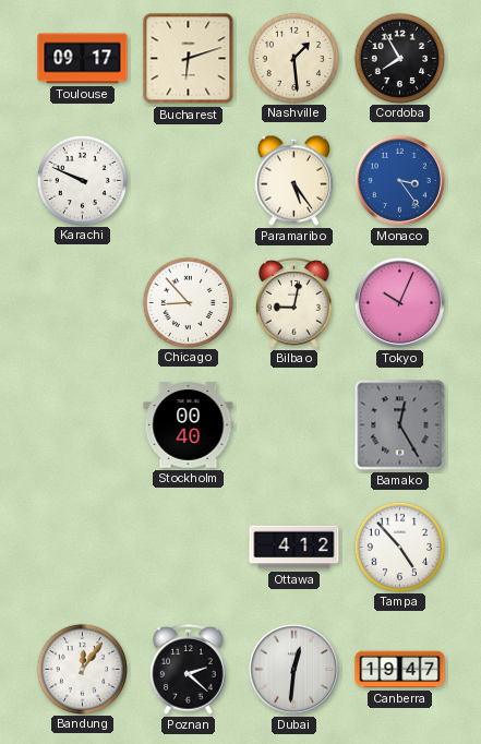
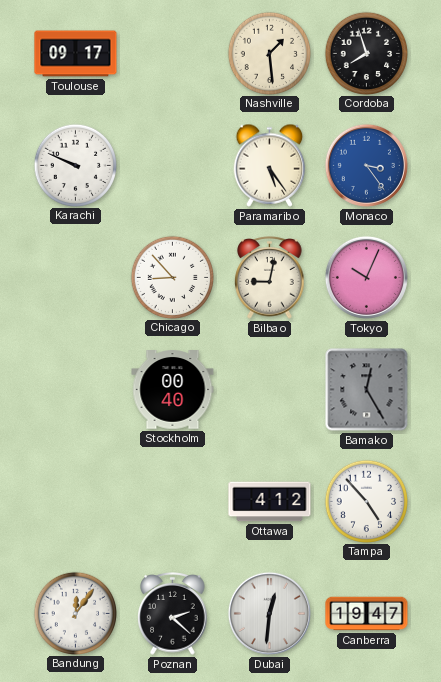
Bucharest: 6:12 -> none (189, 59)
Cordoba: 7:55 -> 7:57 (366, 53)
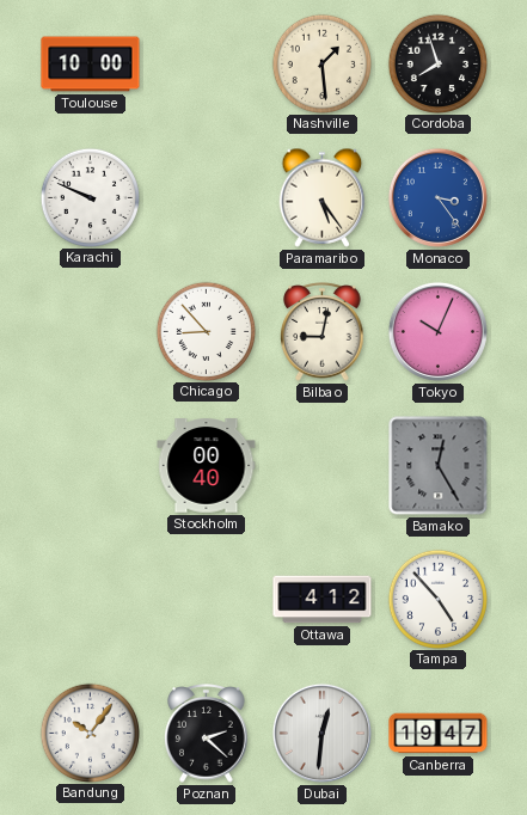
Toulouse: 09:17 -> 10:00 (91, 65)
Bandung: 12:06 -> 10:06 (90, 733)
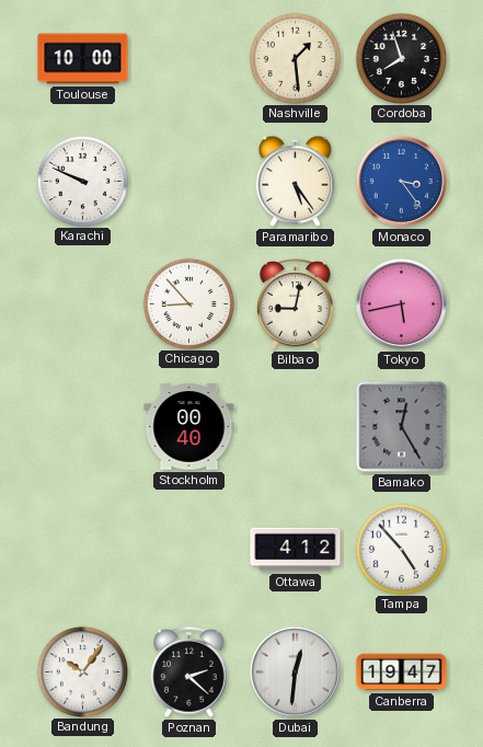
Tokyo: 10:04 -> 5:43 (401, 303)
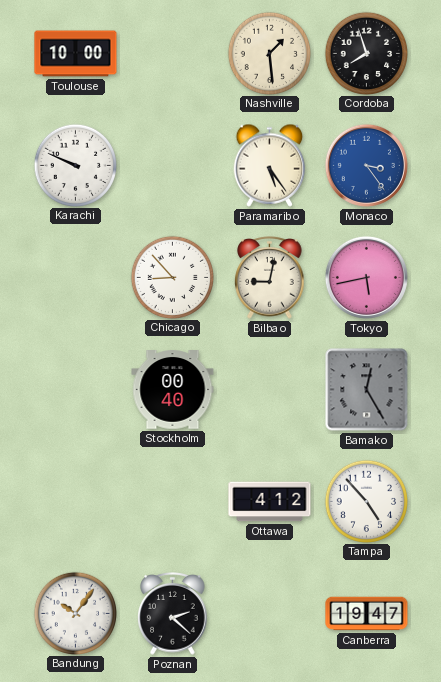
Dubai: 12:31 -> none (295, 671)
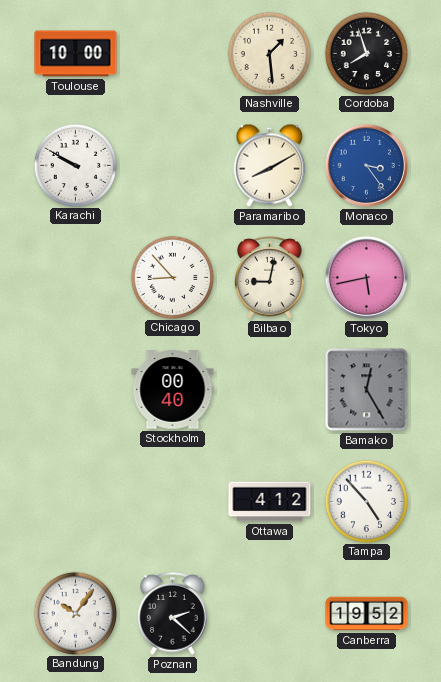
Karachi: 9:49 -> 9:50 (75, 165)
Paramaribo: 5:24 -> 8:10 (270, 165)
Canberra: 19:47 -> 19:52 (367, 614)
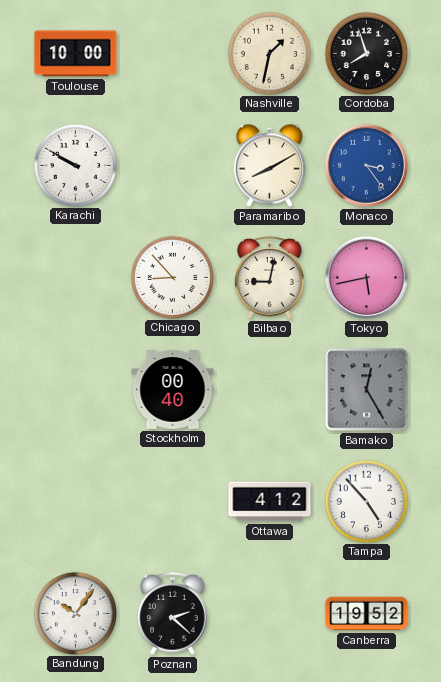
Nashville: 1:29 -> 1:32 (269, 53)
